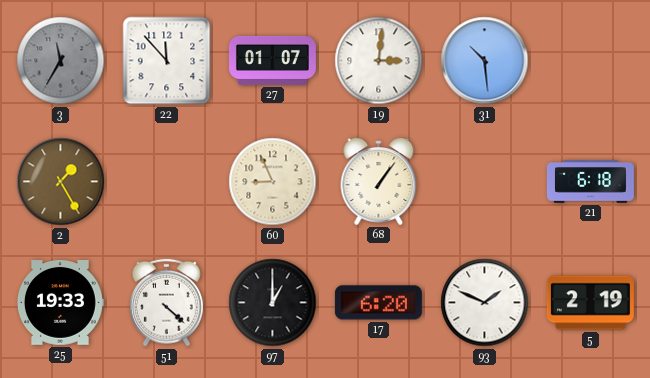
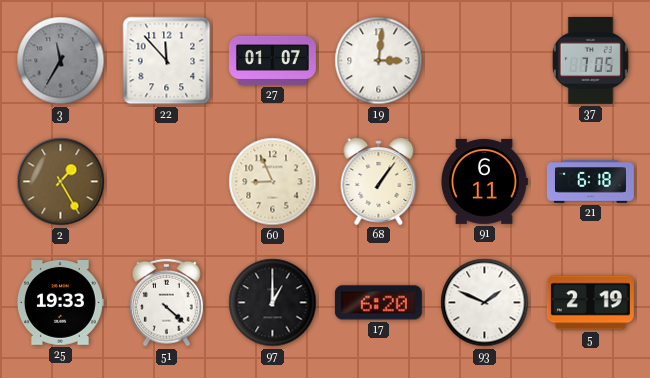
31: 10:29 -> none (485, 61)
37: none -> 7:05 (590, 60)
91: none -> 6:11 (485, 181)
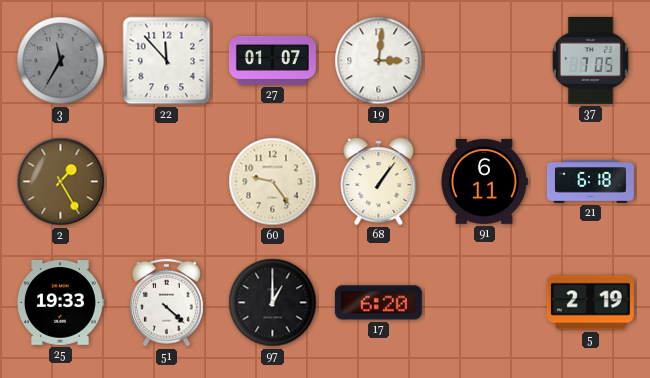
60: 8:56 -> 9:24 (273, 182)
93: 1:49 -> none (485, 303)
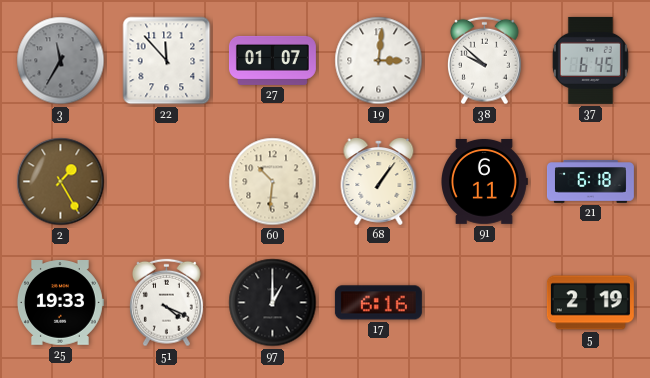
38: none -> 9:52 (485, 61)
37: 7:05 -> 6:45 (590, 60)
60: 9:24 -> 10:31 (273, 182)
51: 4:22 -> 4:19 (167, 303)
17: 6:20 -> 6:16 (378, 303)
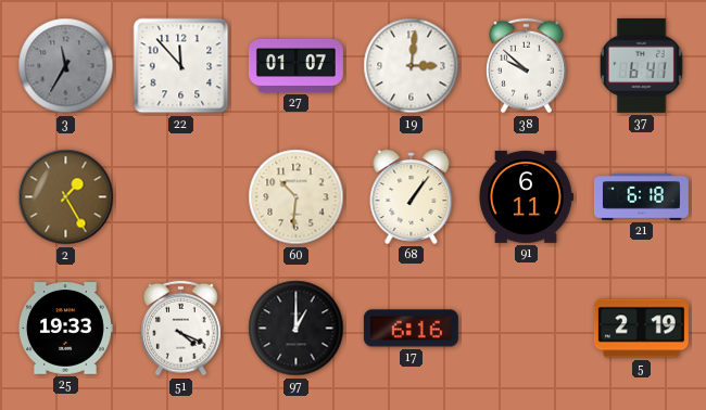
37: 6:45 -> 6:41 (641, 65)
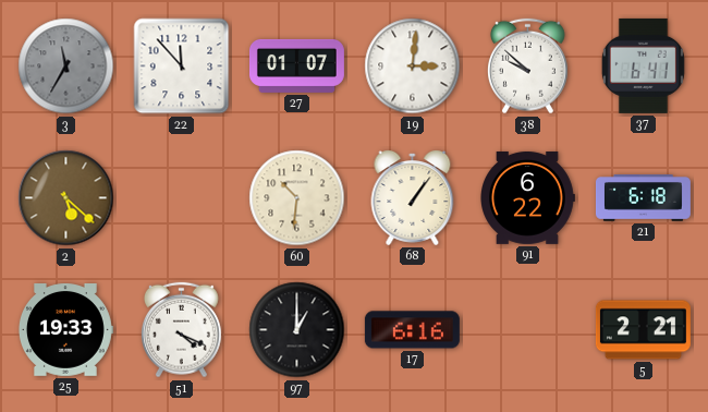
2: 1:25 -> 5:22 (66, 198)
91: 6:11 -> 6:22 (528, 197)
5: 2:19 -> 2:21 (643, 330)
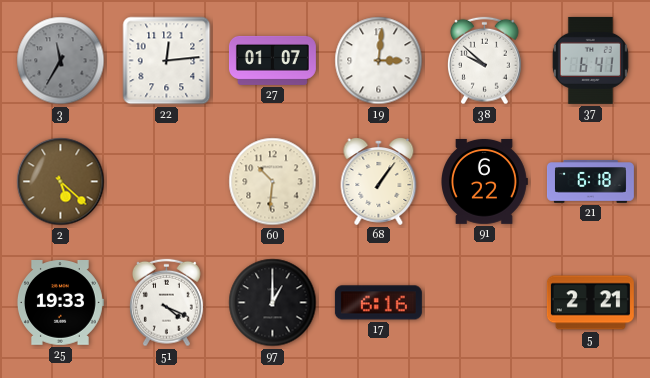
22: 11:53 -> 12:14 (167, 61)
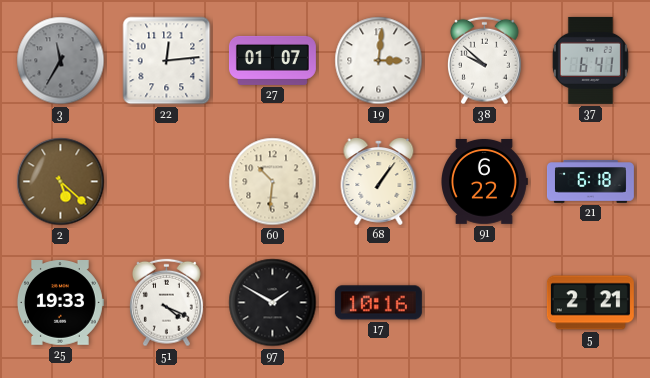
97: 1:00 -> 1:50 (273, 303)
17: 6:16 -> 10:16 (378, 303)
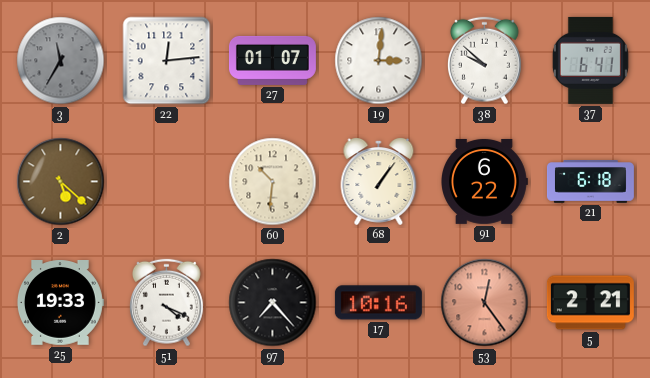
97: 1:50 -> 7:23 (273, 303)
53: none -> 12:24 (485, 303)
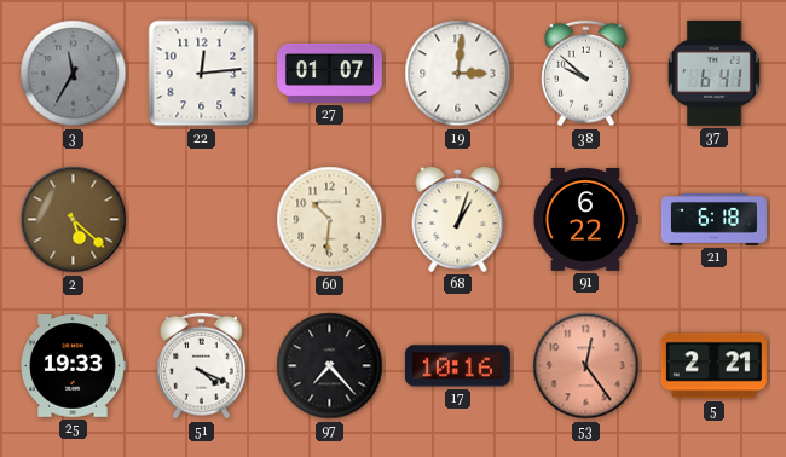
68: 1:06 -> 1:03 (458, 220)
